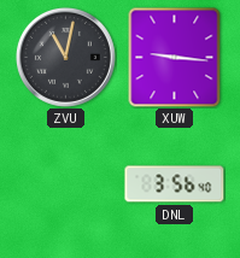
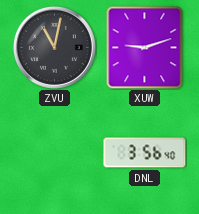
XUW: 9:16 -> 9:12 (145, 47)
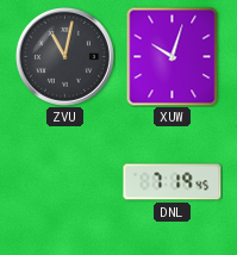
XUW: 9:12 -> 10:03 (173, 56)
DNL: 3:56 -> 7:19 (173, 182)
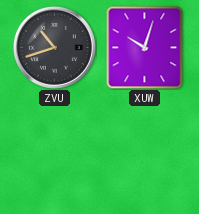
ZVU: 11:02 -> 10:42 (54, 47)
DNL: 7:19 -> none (173, 182)
